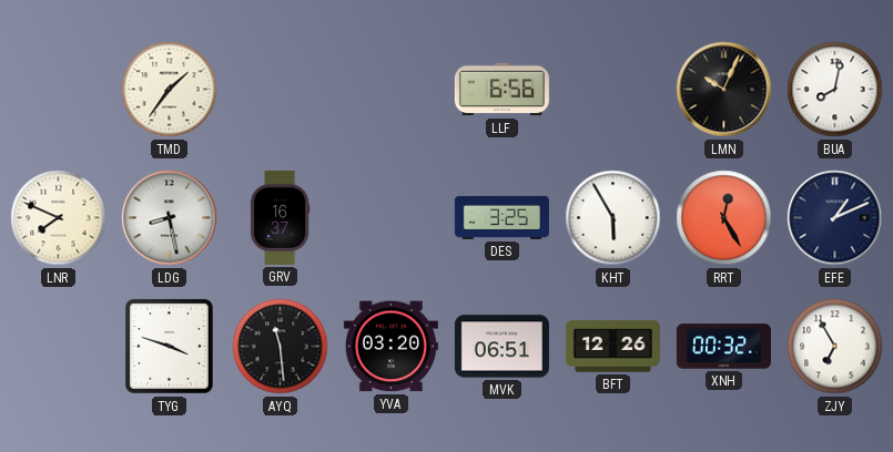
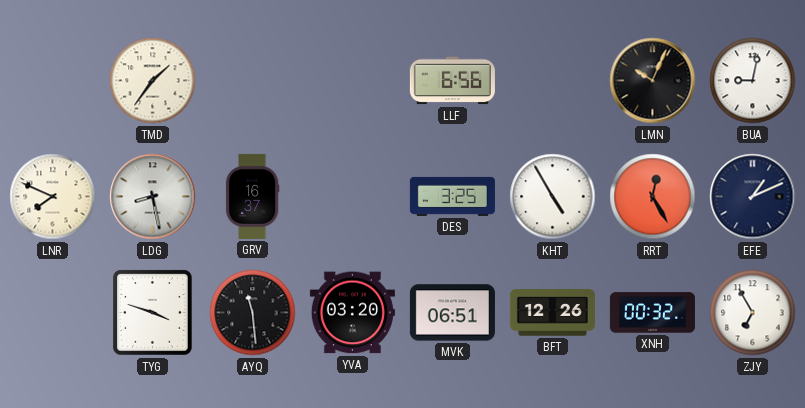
BUA: 8:02 -> 9:02 (753, 81)
KHT: 5:55 -> 4:55 (553, 197)
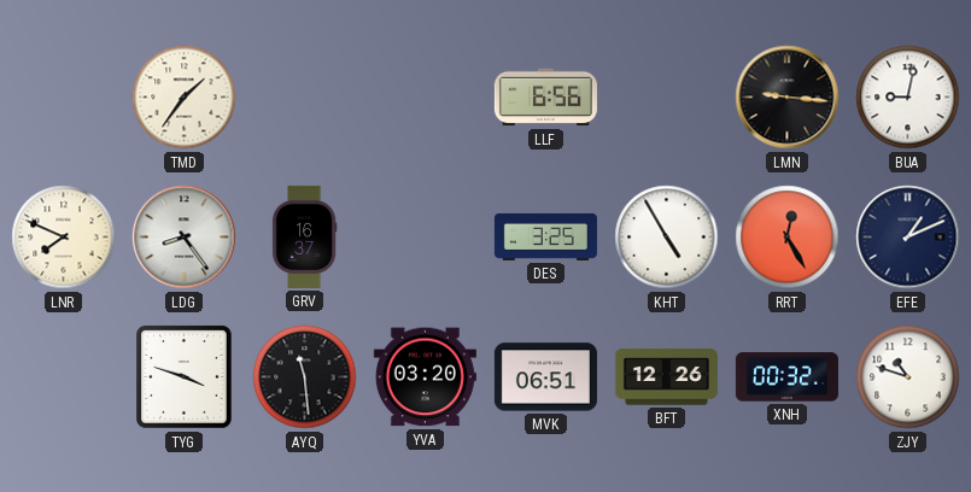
LMN: 10:04 -> 9:16 (788, 98)
LDG: 8:28 -> 8:24 (185, 238)
ZJY: 6:55 -> 10:48 (908, 377)
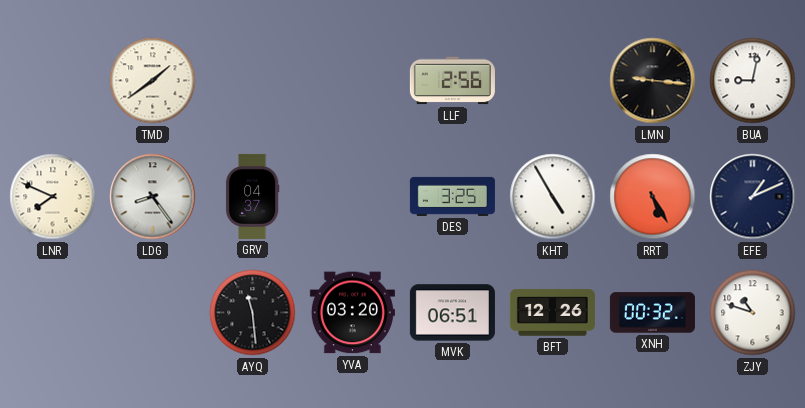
TMD: 1:36 -> 1:39 (153, 81)
LLF: 6:56 -> 2:56 (452, 81)
GRV: 16:37 -> 04:37 (252, 196)
RRT: 12:25 -> 5:25 (653, 197)
TYG: 3:48 -> none (185, 377)
